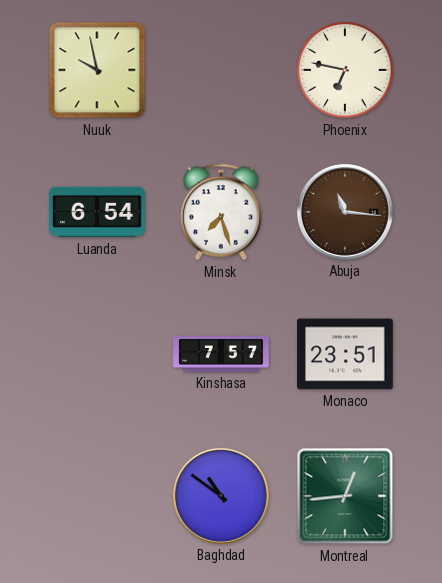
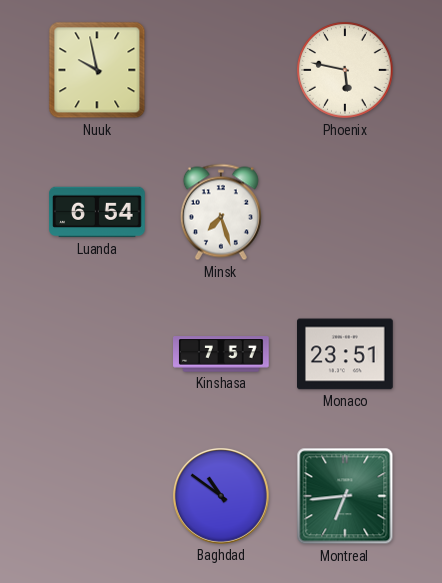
Phoenix: 6:47 -> 5:47 (345, 70)
Abuja: 11:16 -> none (345, 212)
Montreal: 12:44 -> 6:44 (345, 496)
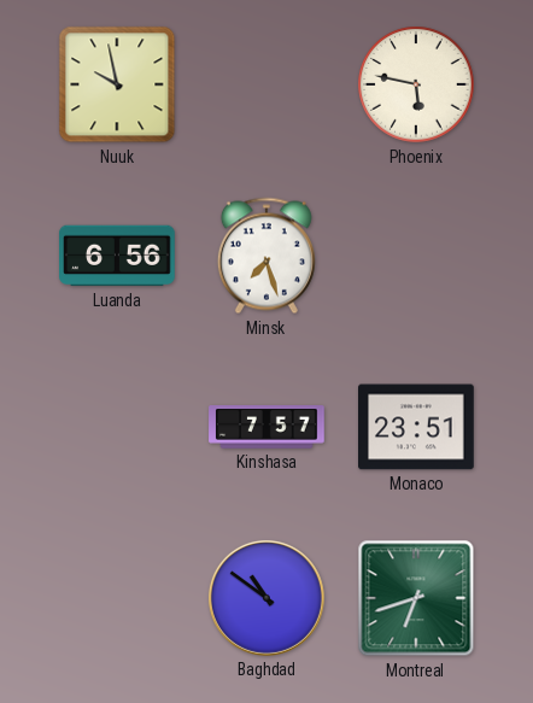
Luanda: 6:54 -> 6:56 (117, 256)
Montreal: 6:44 -> 6:42 (416, 598)
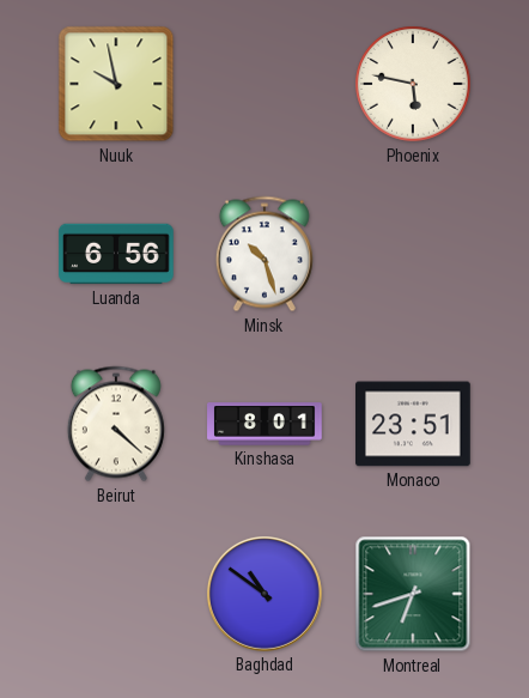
Minsk: 7:27 -> 10:27 (264, 254)
Beirut: none -> 4:22 (116, 424)
Kinshasa: 7:57 -> 8:01 (264, 424)
